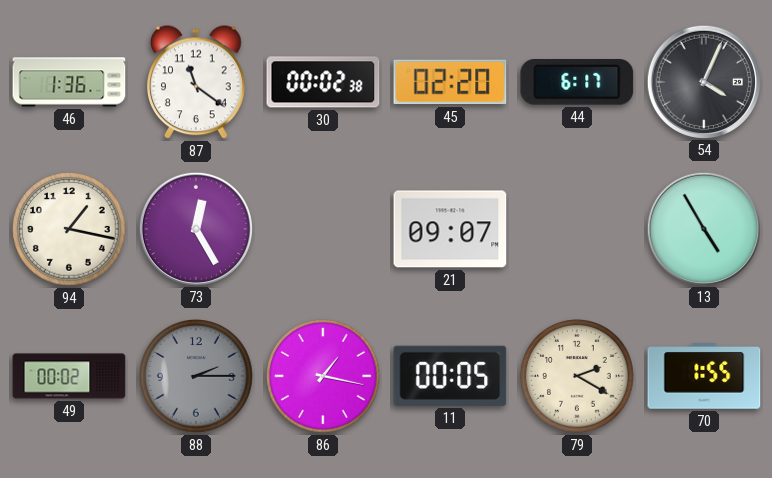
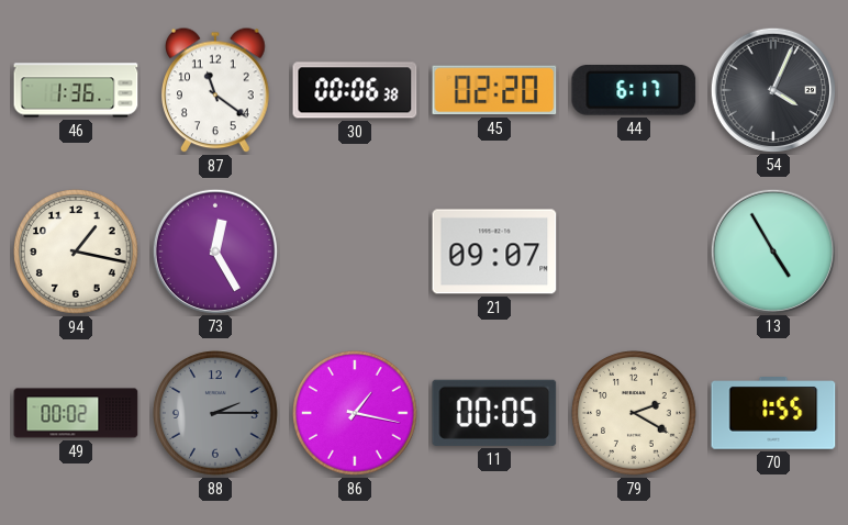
30: 00:02 -> 00:06 (355, 90)
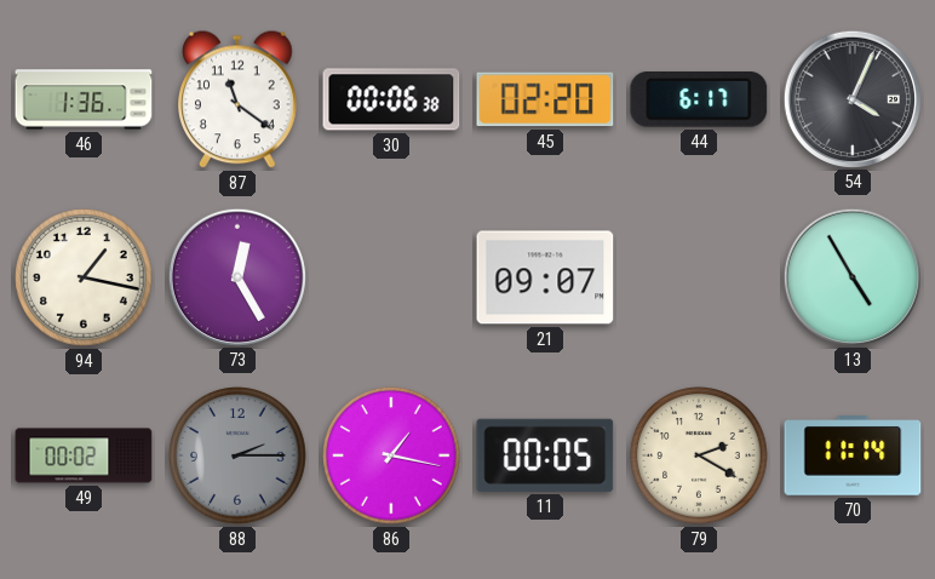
70: 1:55 -> 11:14 (853, 457)
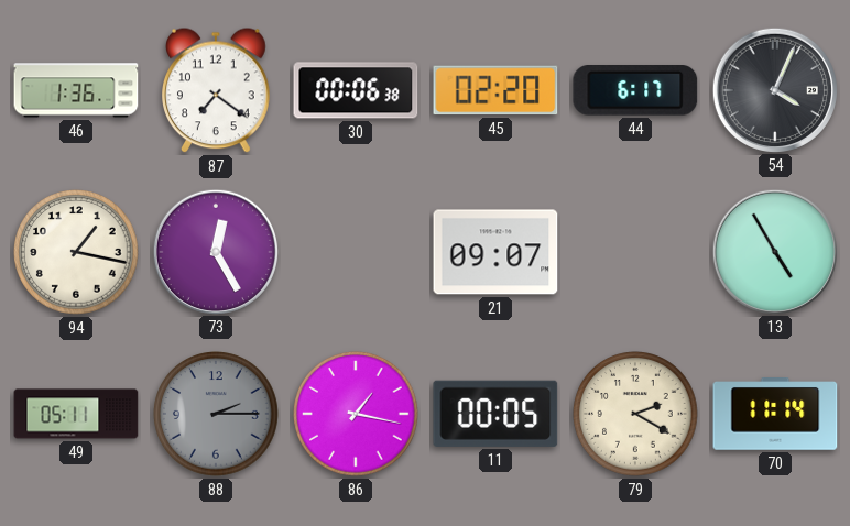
87: 11:21 -> 7:21 (217, 90)
49: 00:02 -> 05:11 (76, 414)
